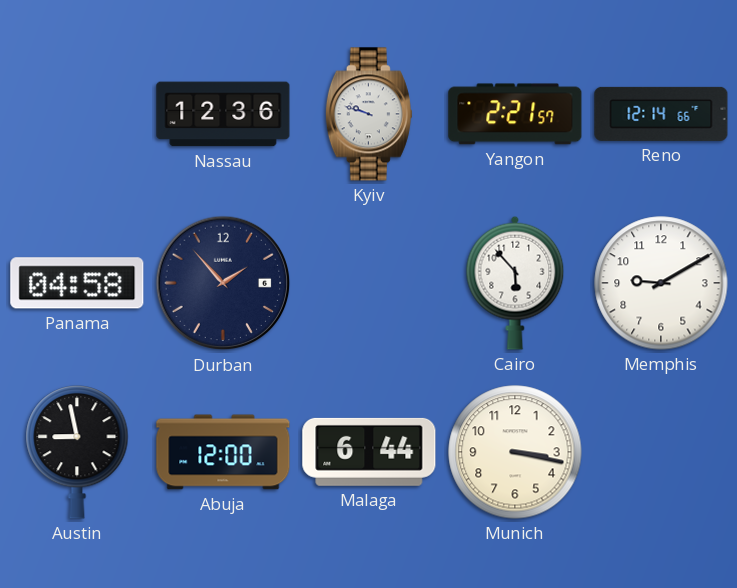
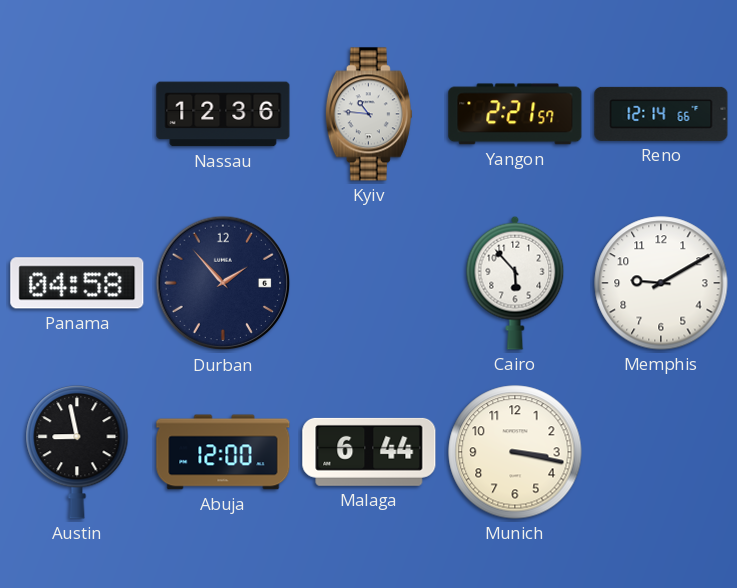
Kyiv: 9:48 -> 10:46 (369, 114)
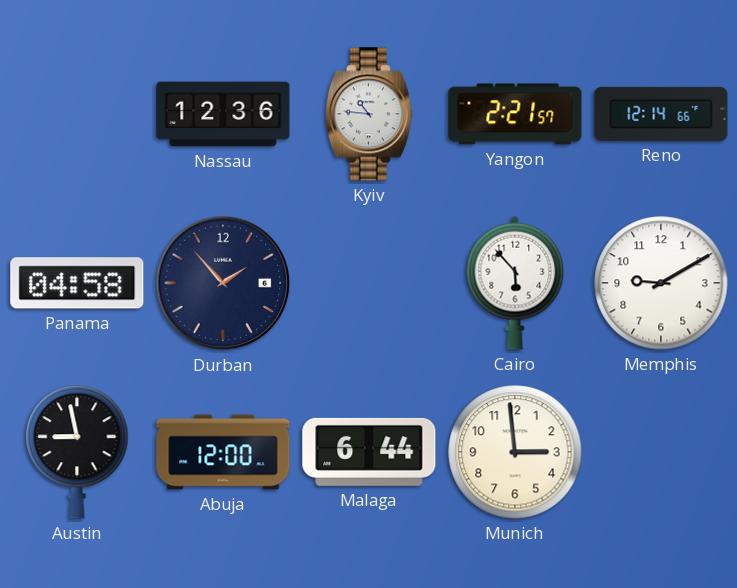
Munich: 3:17 -> 2:59 (515, 452)
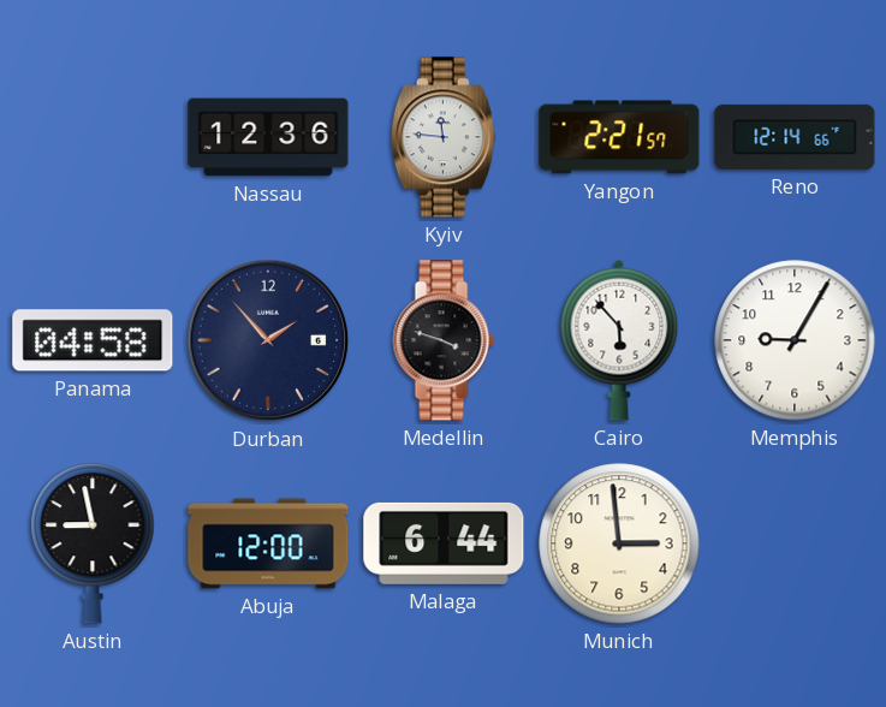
Kyiv: 10:46 -> 11:46 (444, 137)
Medellin: none -> 3:48 (444, 340)
Memphis: 9:10 -> 9:05 (795, 340)
